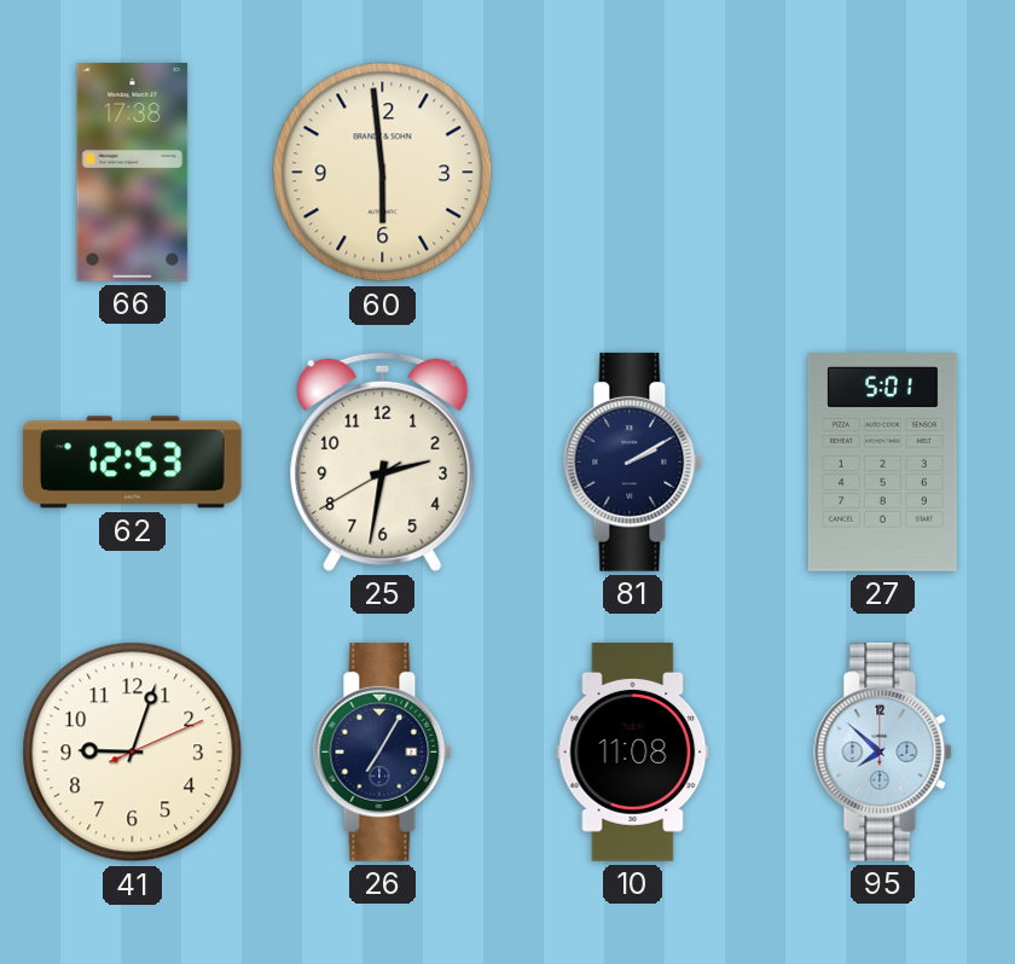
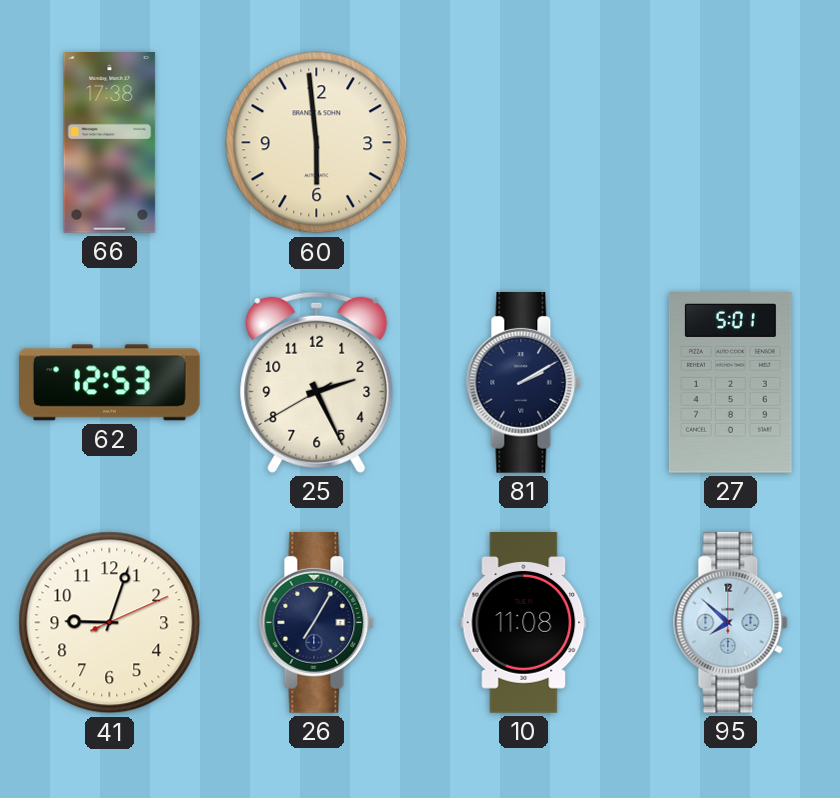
25: 2:31 -> 2:25 (317, 382)
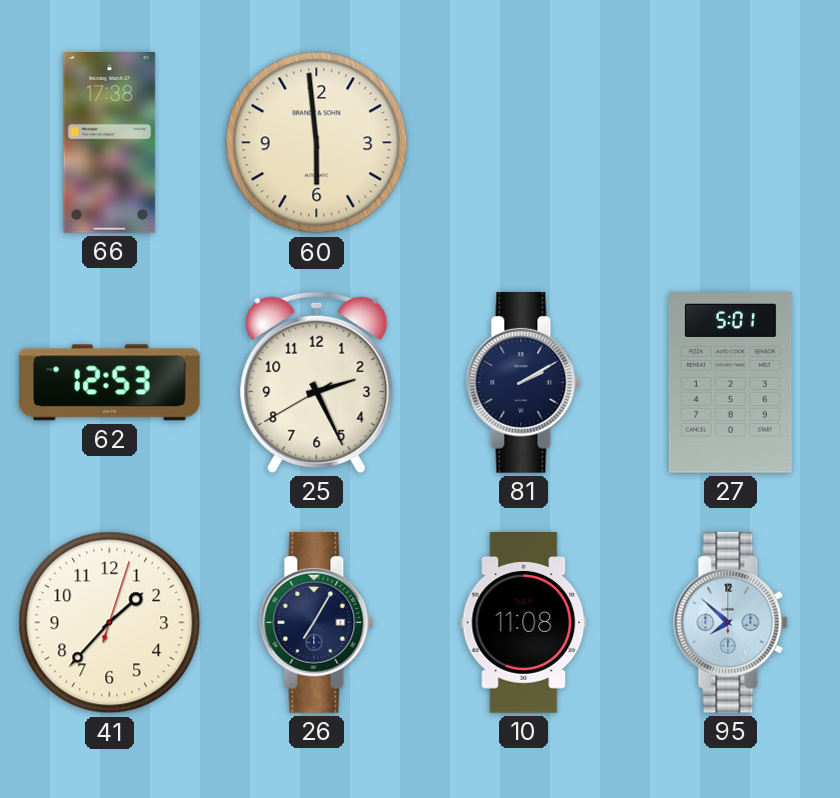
41: 9:03 -> 1:37 (110, 623)
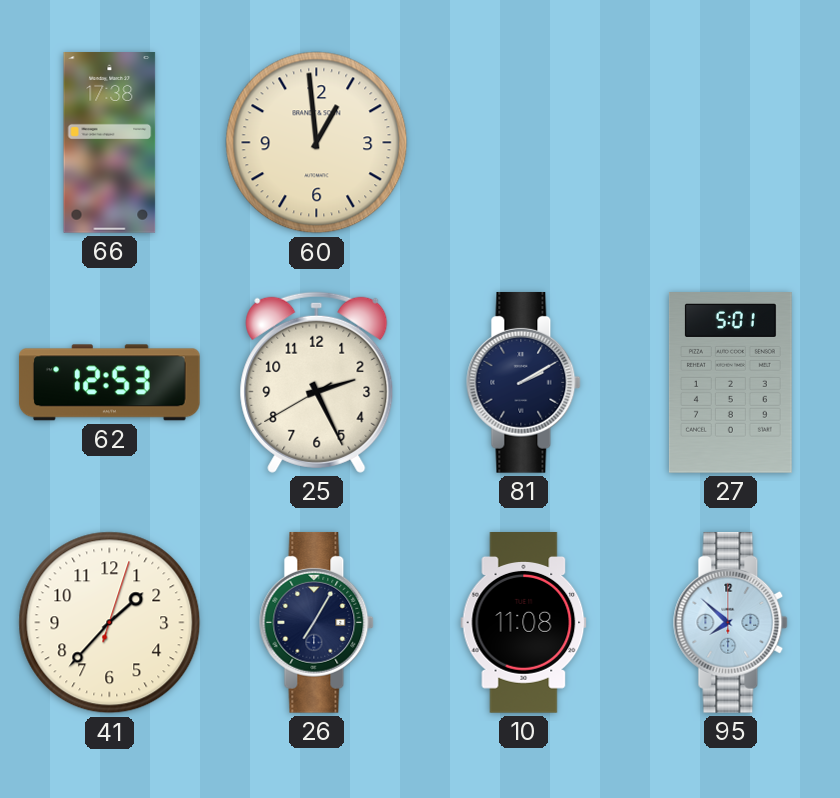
60: 5:59 -> 12:59 (317, 143)
